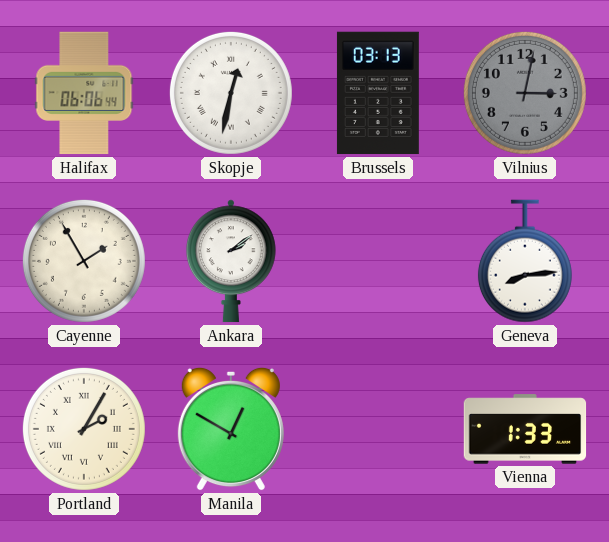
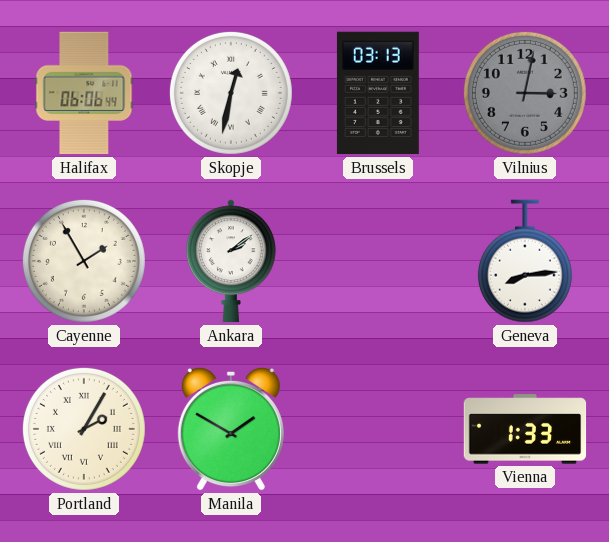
Manila: 12:50 -> 1:50 (231, 429)
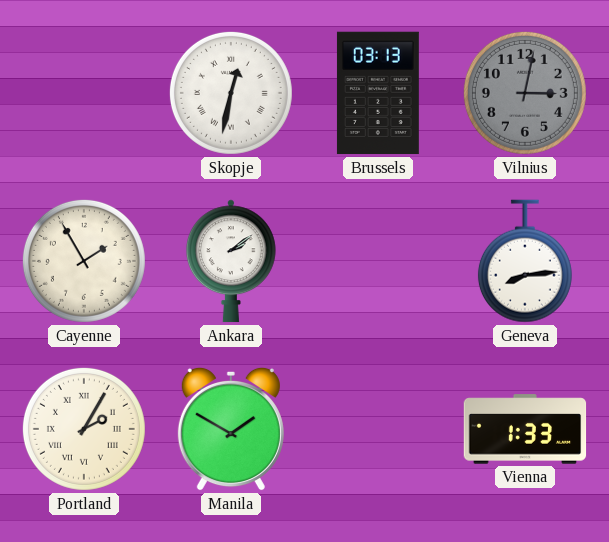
Halifax: 06:06 -> none (84, 93)
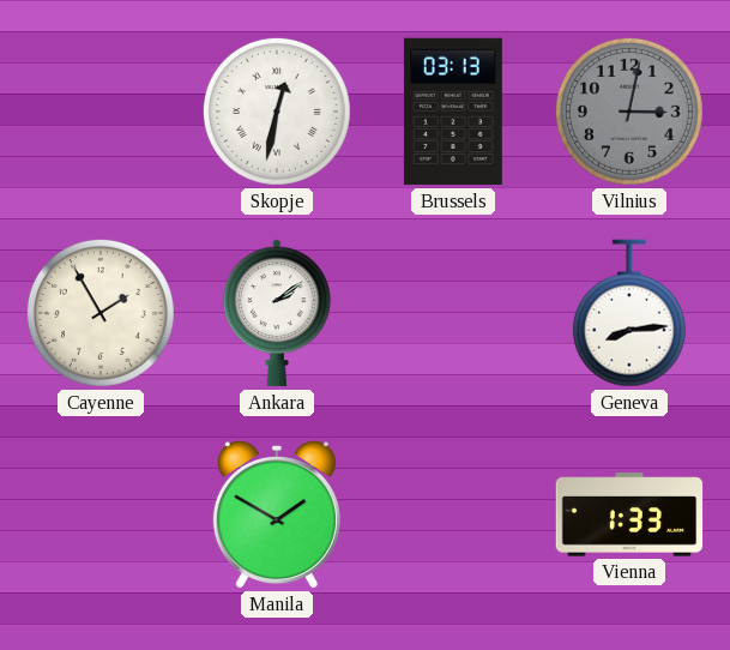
Portland: 2:05 -> none (84, 429)
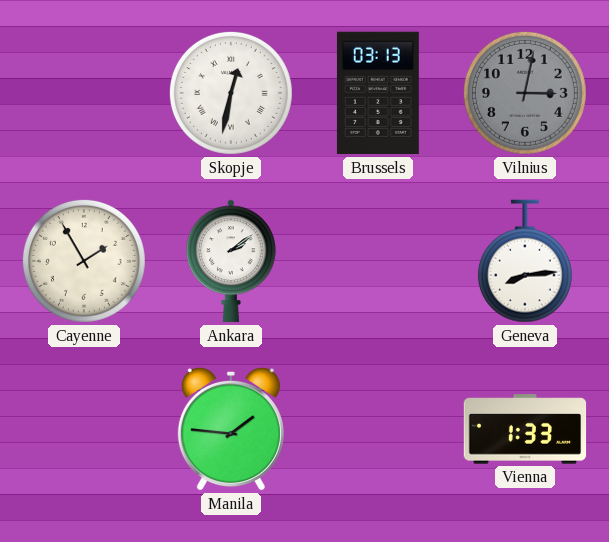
Manila: 1:50 -> 1:46 (231, 429)
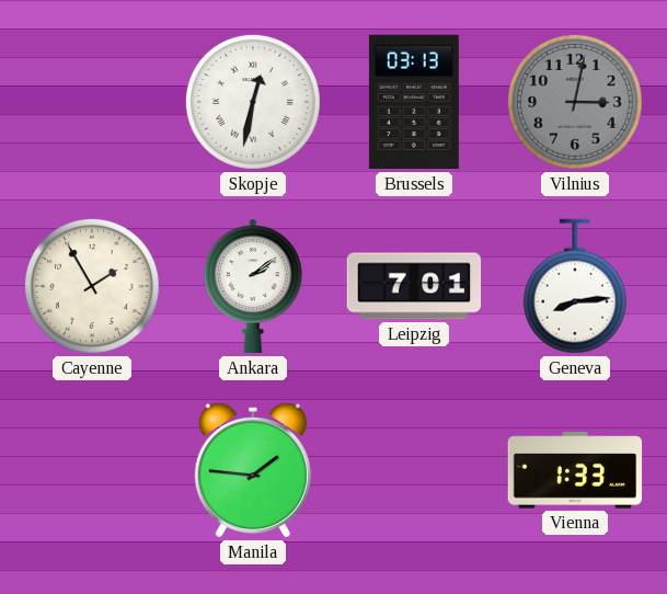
Leipzig: none -> 7:01 (414, 286)
